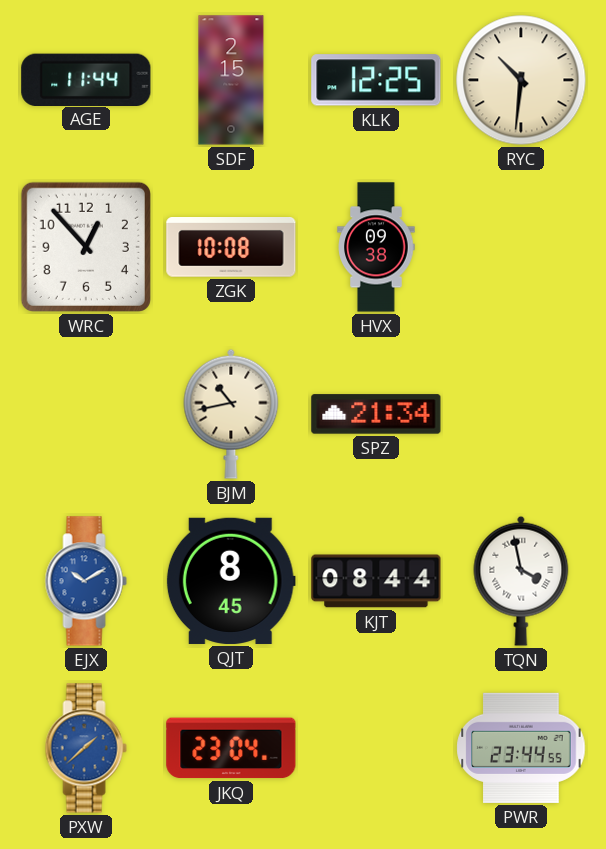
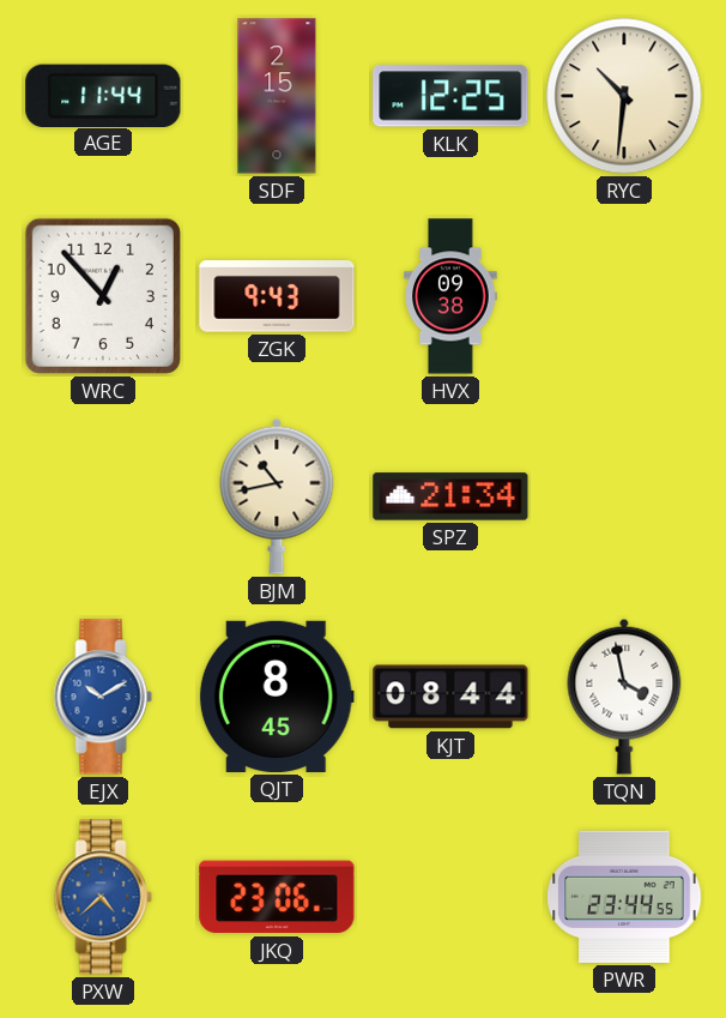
ZGK: 10:08 -> 9:43 (277, 297)
PXW: 1:38 -> 4:38 (103, 897)
JKQ: 23:04 -> 23:06 (277, 897)
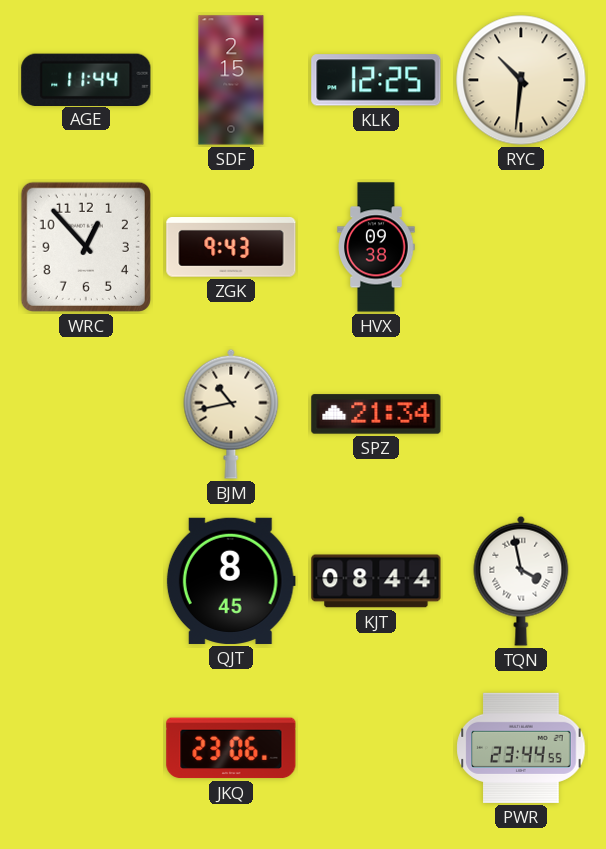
EJX: 10:10 -> none (103, 697)
PXW: 4:38 -> none (103, 897)
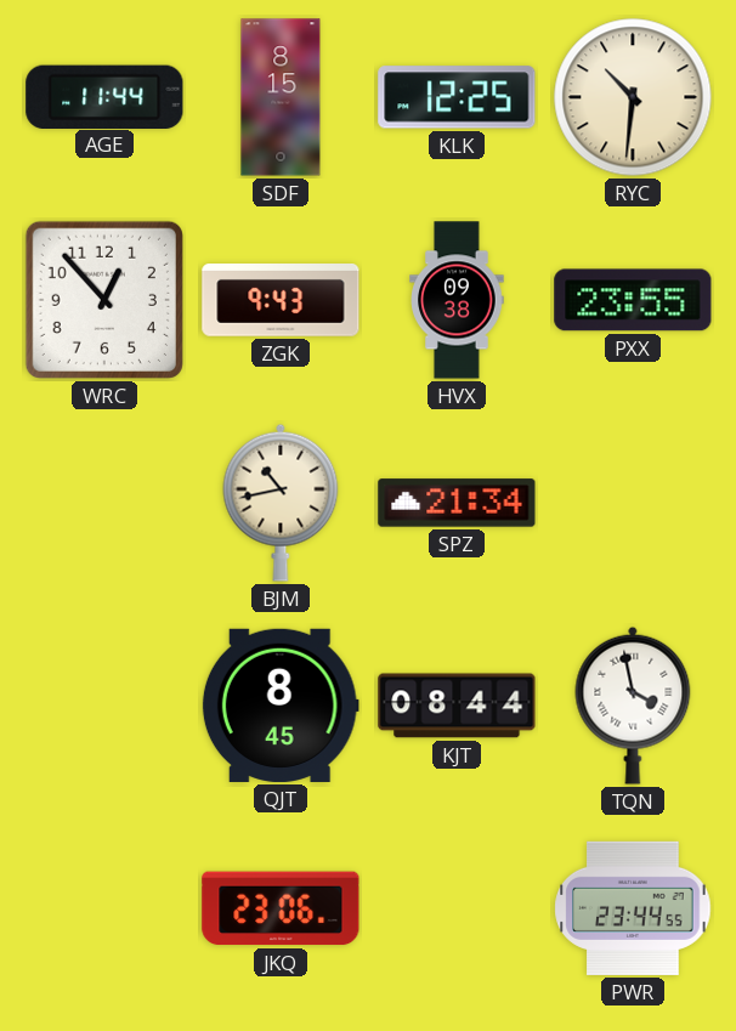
SDF: 2:15 -> 8:15 (281, 97)
PXX: none -> 23:55 (633, 300)
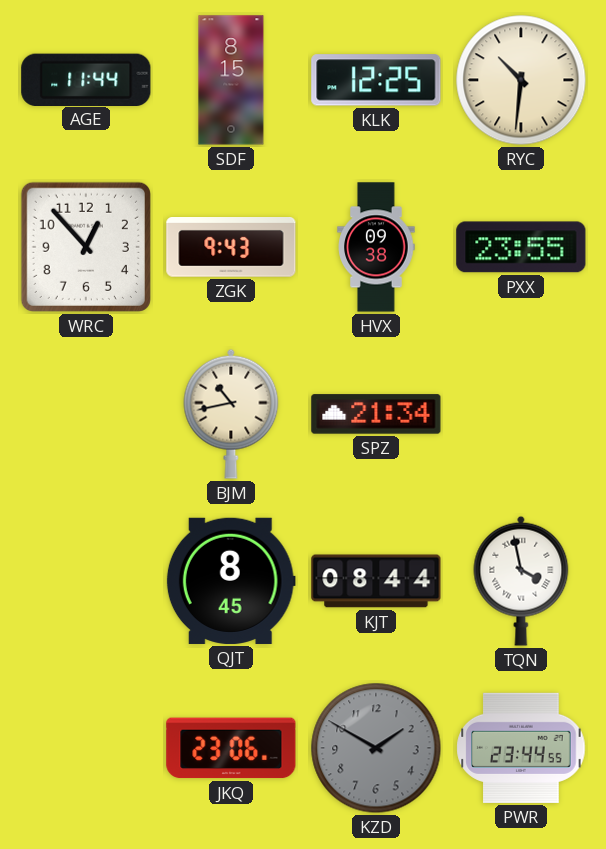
KZD: none -> 1:50 (376, 748)
